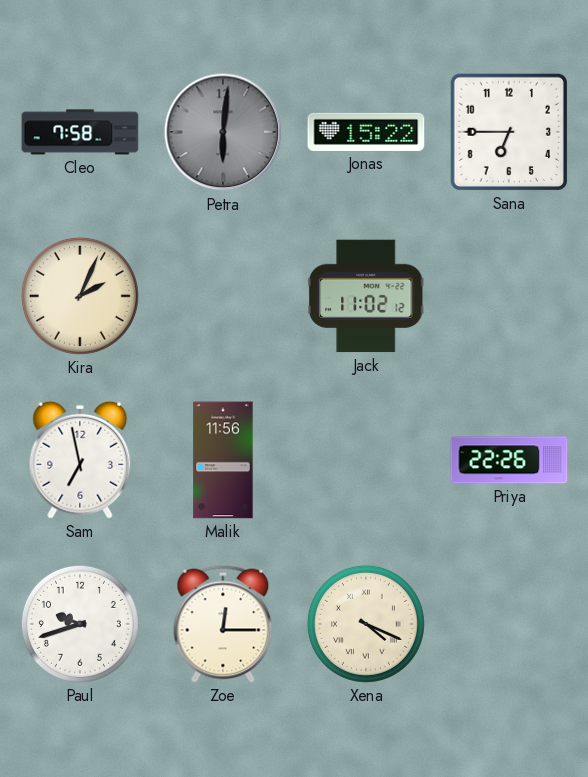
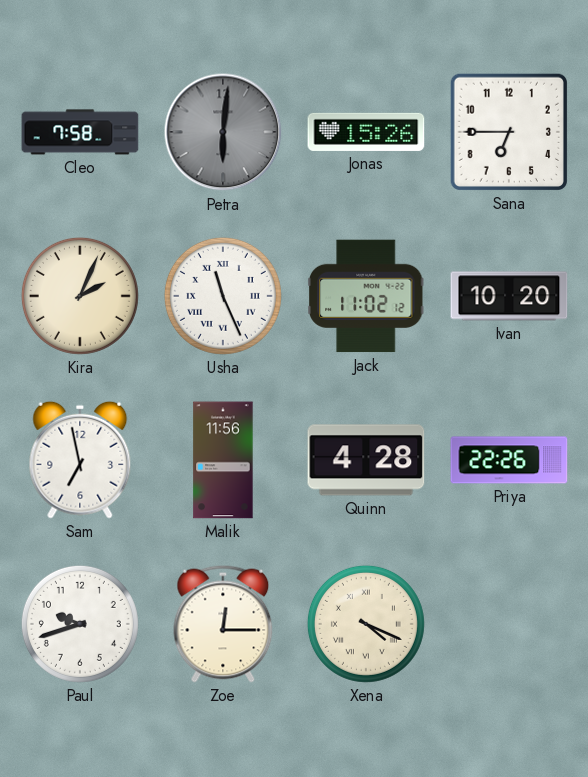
Jonas: 15:22 -> 15:26 (366, 132)
Usha: none -> 11:26 (223, 296)
Ivan: none -> 10:20 (509, 296)
Quinn: none -> 4:28 (366, 460)
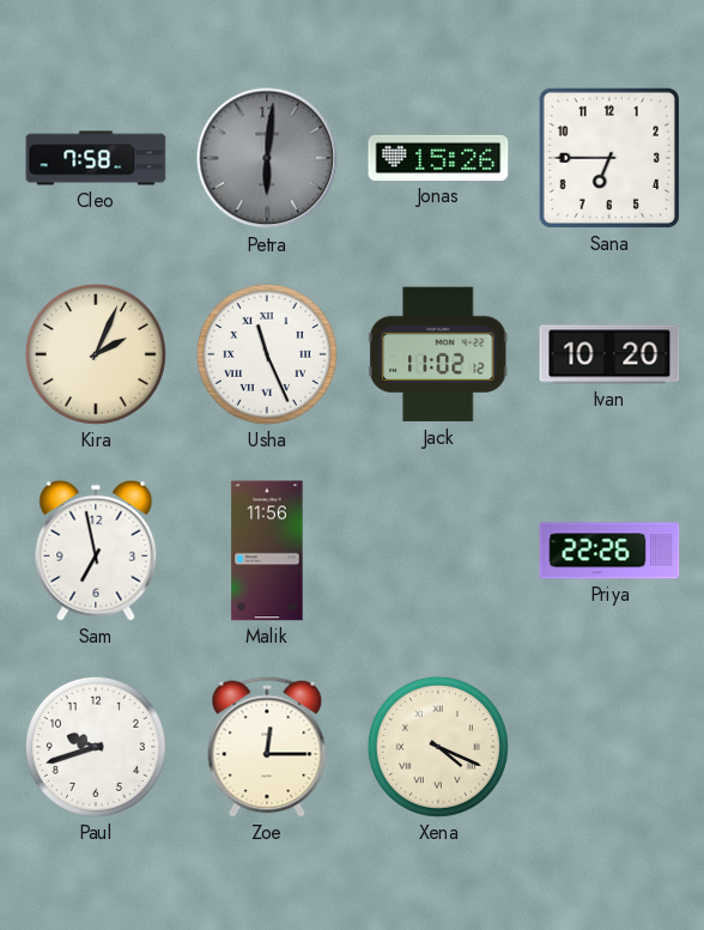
Quinn: 4:28 -> none (366, 460)
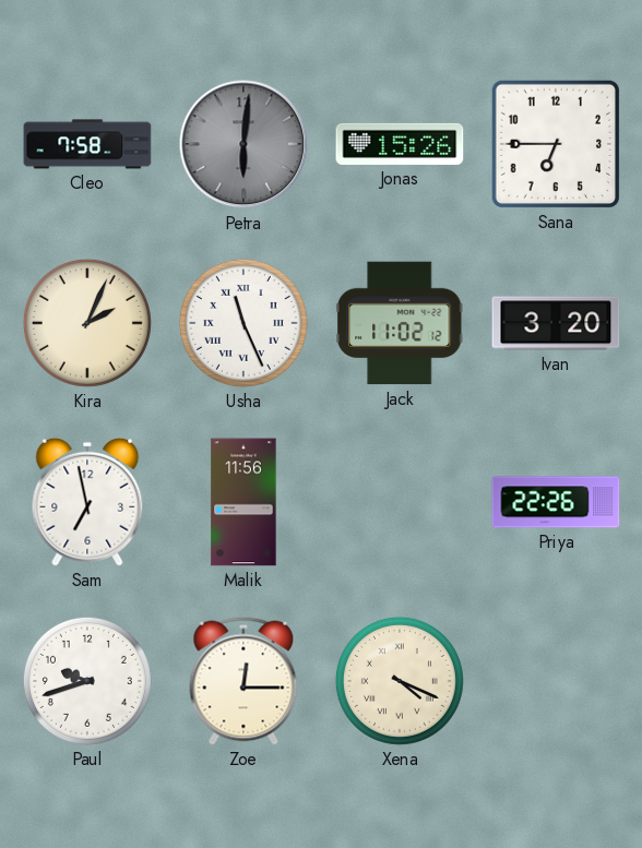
Ivan: 10:20 -> 3:20 (556, 323)
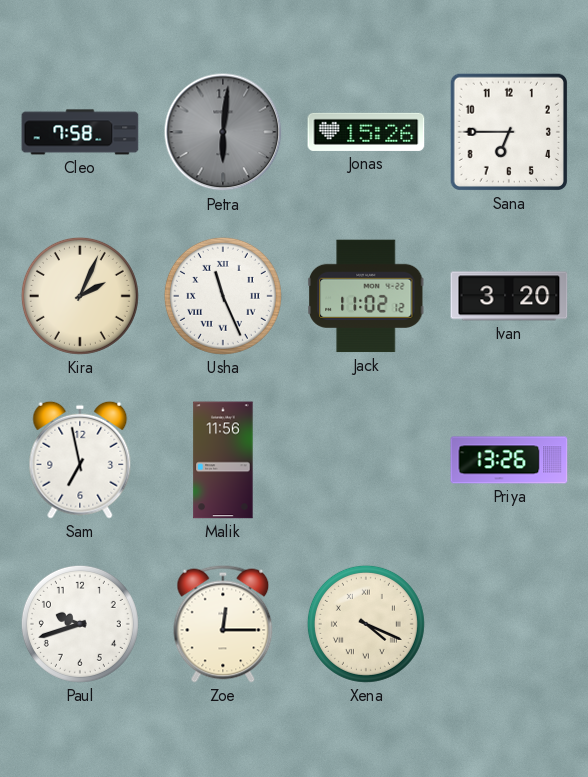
Priya: 22:26 -> 13:26 (509, 460)
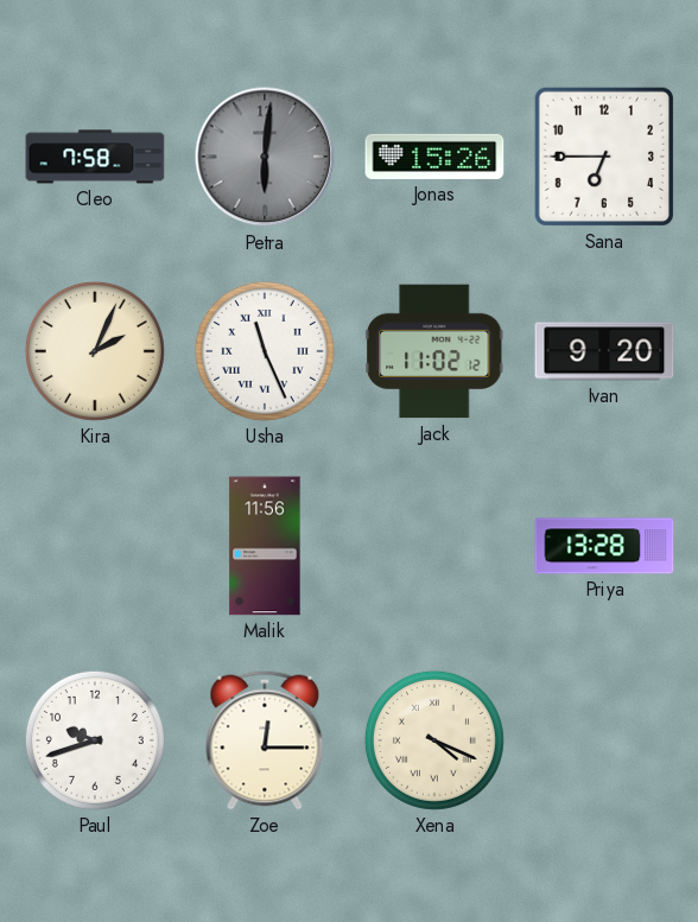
Ivan: 3:20 -> 9:20 (604, 351)
Sam: 6:58 -> none (80, 460)
Priya: 13:26 -> 13:28 (604, 546)
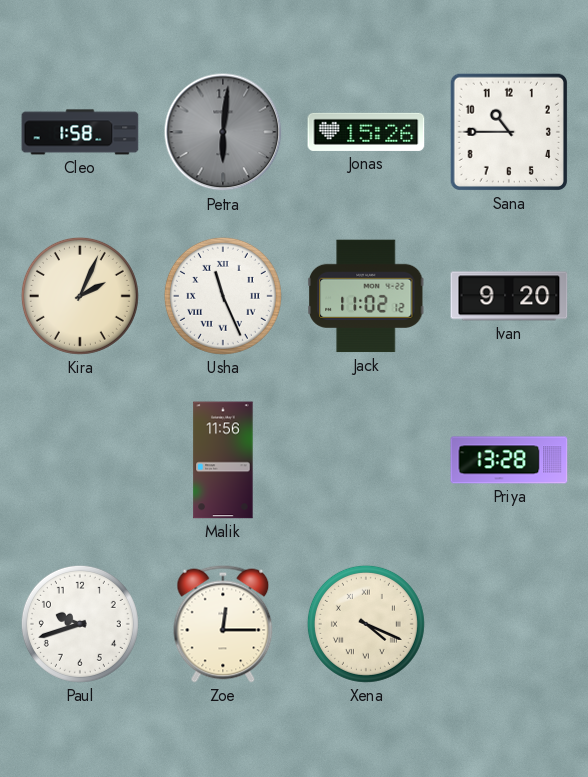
Cleo: 7:58 -> 1:58 (80, 132)
Sana: 6:45 -> 10:45 (509, 132)
